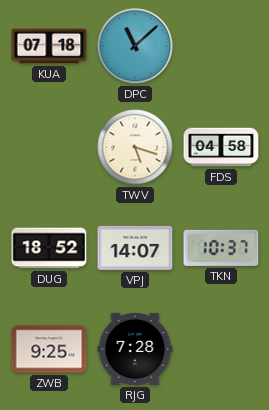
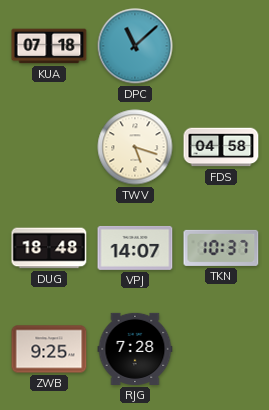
DUG: 18:52 -> 18:48 (49, 248)
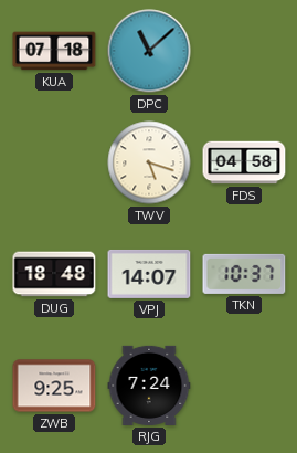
RJG: 7:28 -> 7:24 (149, 386)
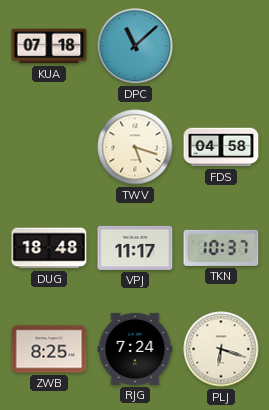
VPJ: 14:07 -> 11:17 (135, 248)
ZWB: 9:25 -> 8:25 (49, 349)
PLJ: none -> 6:18 (221, 349)
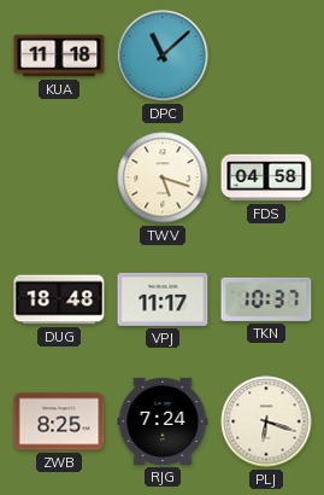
KUA: 07:18 -> 11:18 (59, 56)
